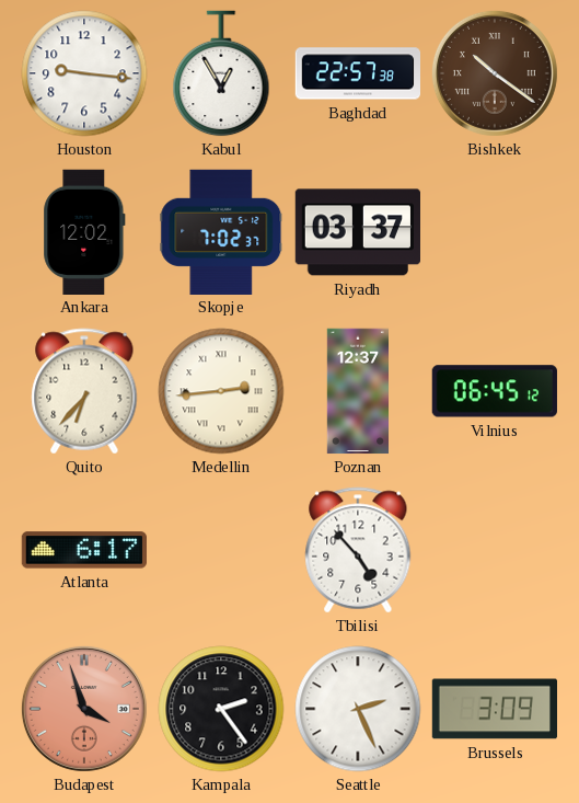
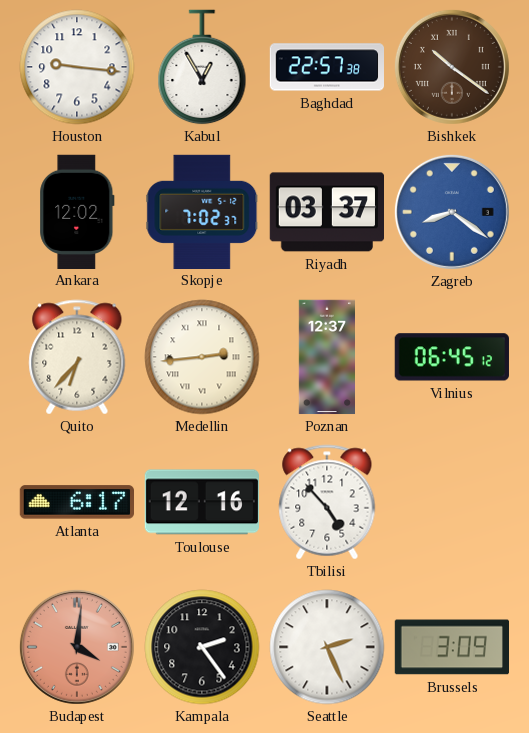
Zagreb: none -> 8:21 (452, 212)
Toulouse: none -> 12:16 (202, 502)
Budapest: 3:57 -> 4:01 (77, 647)
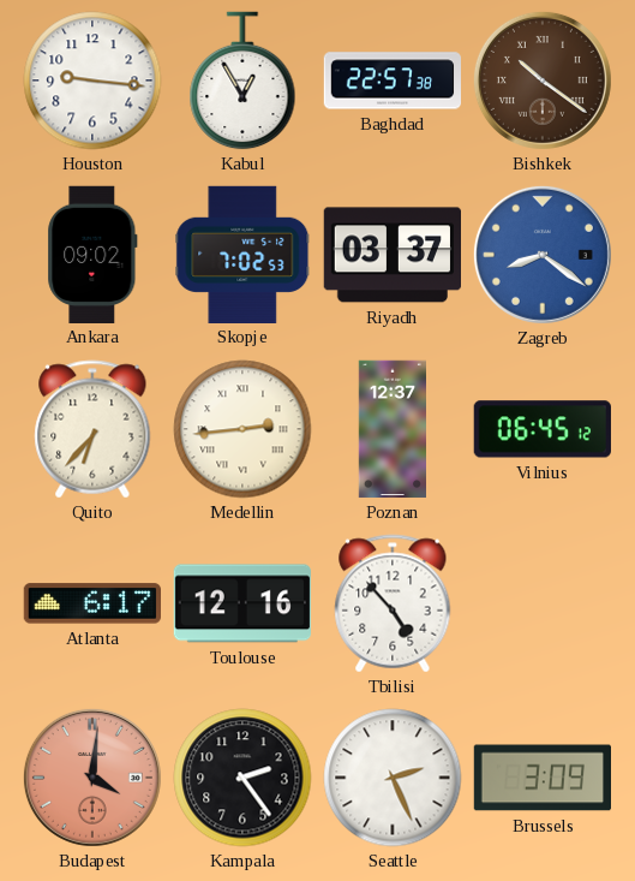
Ankara: 12:02 -> 09:02 (92, 254)
Skopje: 7:02:37 -> 7:02:53 (242, 254)
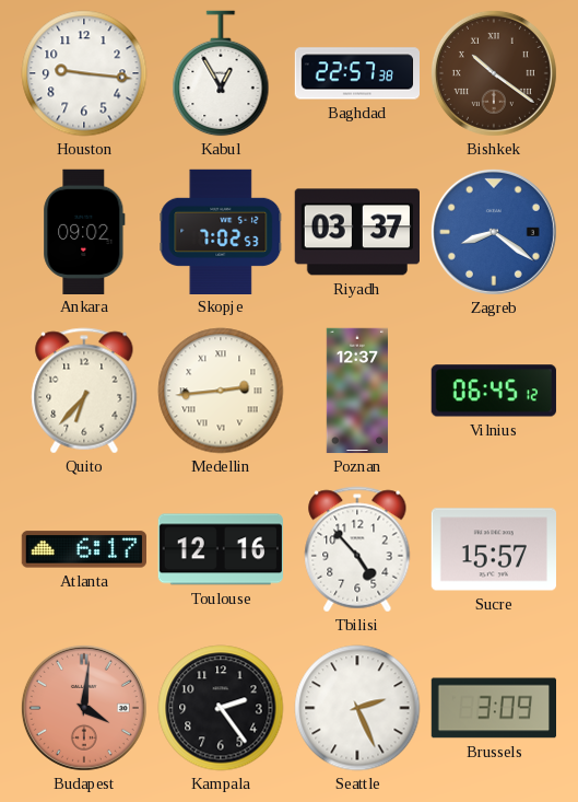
Sucre: none -> 15:57 (493, 549)
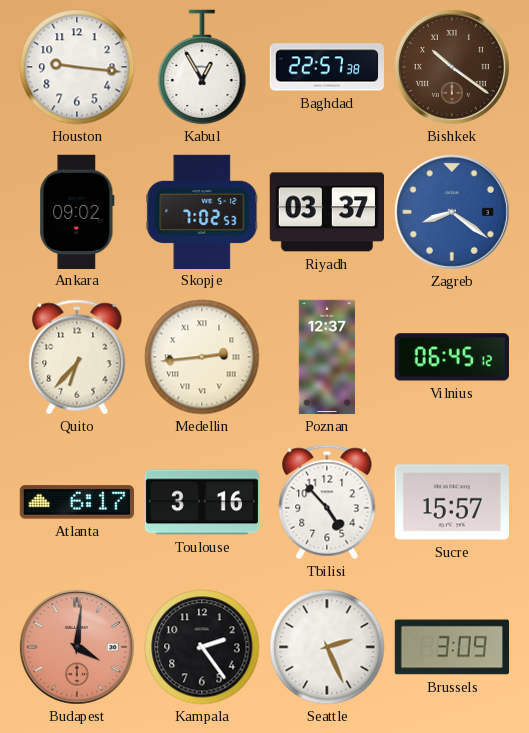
Toulouse: 12:16 -> 3:16 (202, 502)
